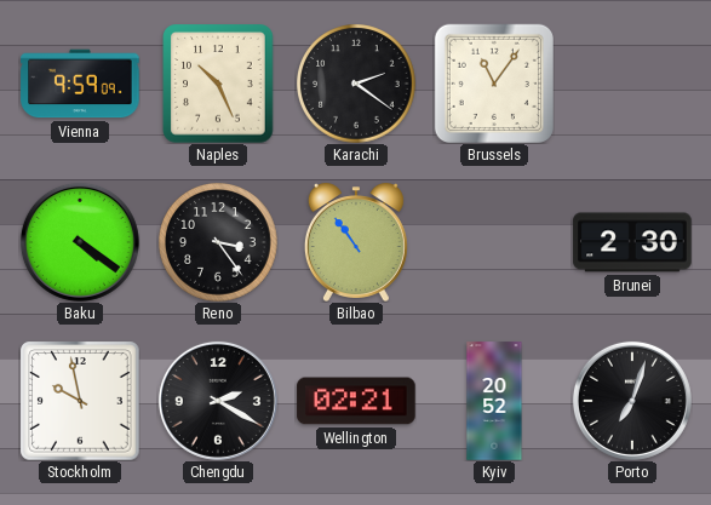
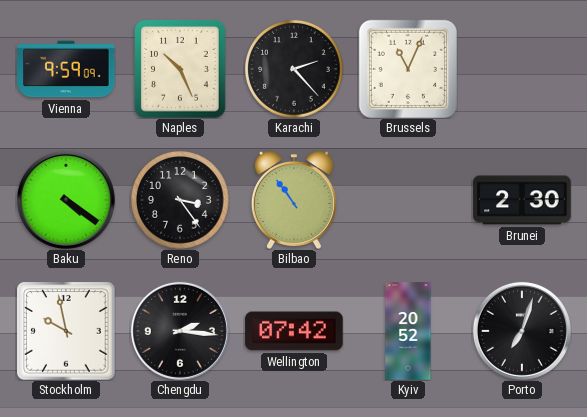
Karachi: 2:21 -> 2:23 (294, 69)
Brussels: 11:06 -> 11:04 (408, 69)
Chengdu: 2:20 -> 2:16 (180, 331)
Wellington: 02:21 -> 07:42 (294, 331)
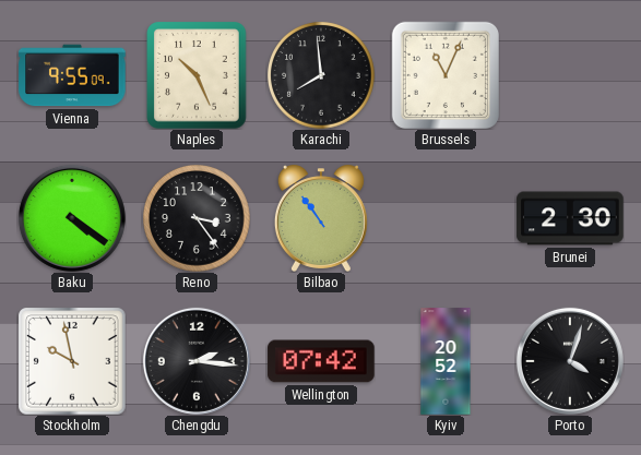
Vienna: 9:59 -> 9:55 (72, 75)
Karachi: 2:23 -> 7:59 (321, 75)
Porto: 7:03 -> 4:03 (570, 361)
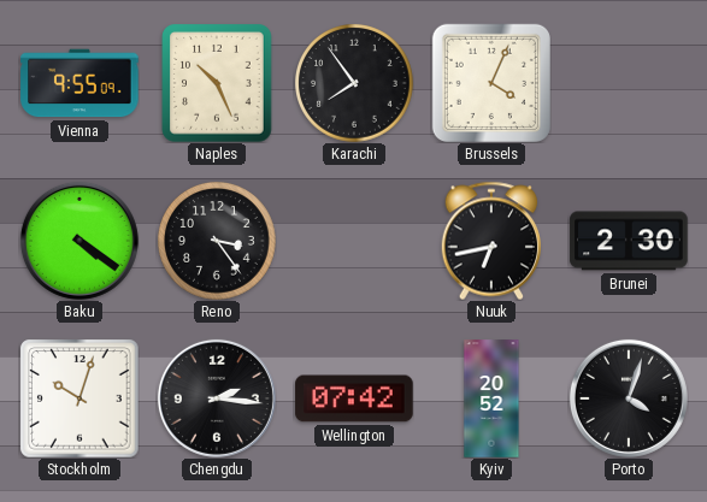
Karachi: 7:59 -> 7:54 (354, 83)
Brussels: 11:04 -> 4:04 (491, 83)
Bilbao: 10:54 -> none (321, 218)
Nuuk: none -> 6:43 (490, 241)
Stockholm: 9:58 -> 10:03 (79, 398)
